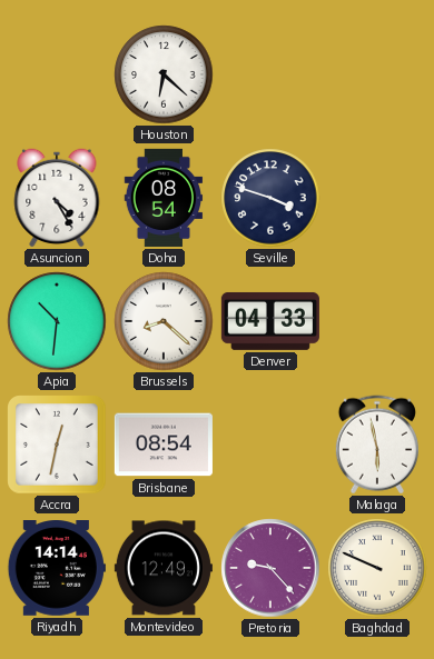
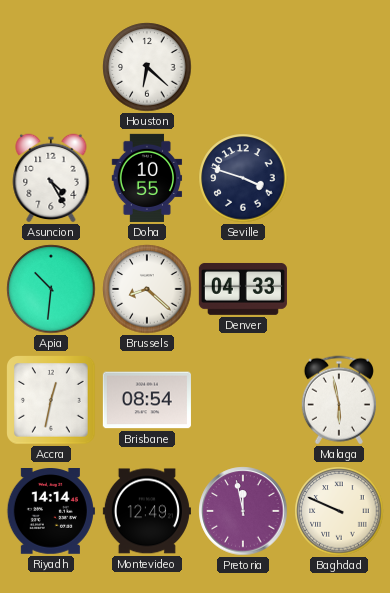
Doha: 08:54 -> 10:55 (147, 178)
Pretoria: 9:23 -> 11:58 (243, 511)
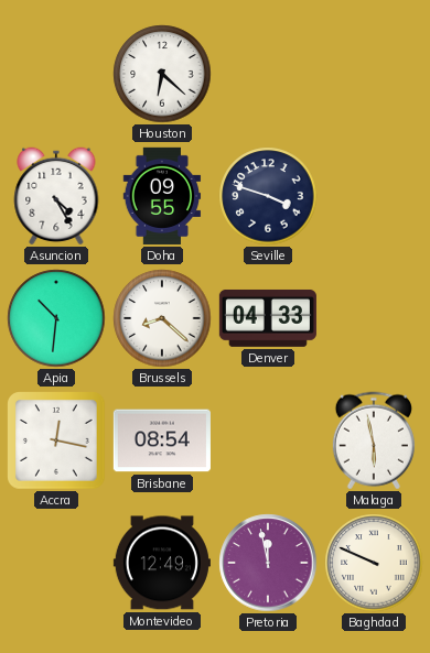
Doha: 10:55 -> 09:55 (162, 196)
Accra: 12:32 -> 12:17 (56, 440)
Riyadh: 14:14 -> none (51, 512)
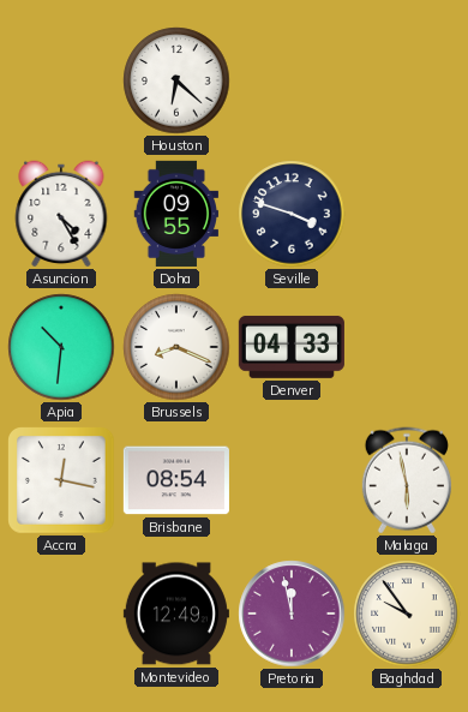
Brussels: 8:22 -> 8:19 (176, 347)
Baghdad: 9:49 -> 9:54 (407, 614)
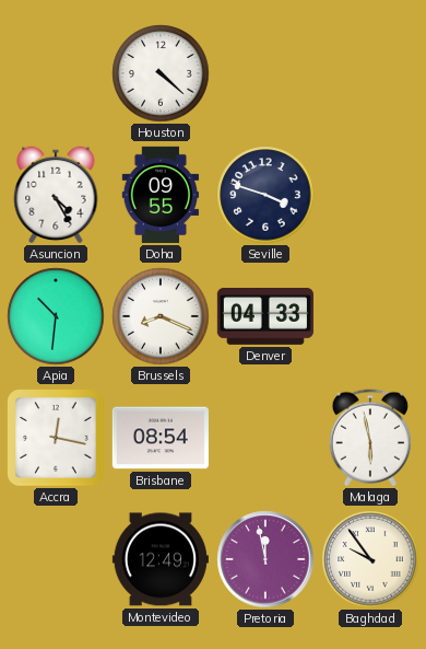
Houston: 6:22 -> 4:22 (161, 73)
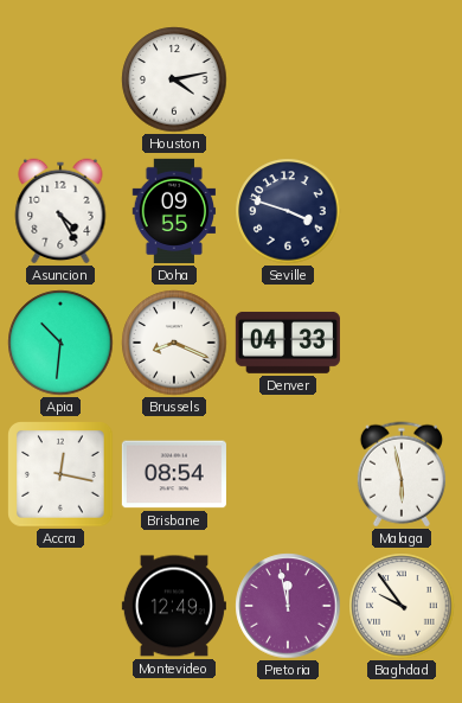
Houston: 4:22 -> 4:13 (174, 79)
